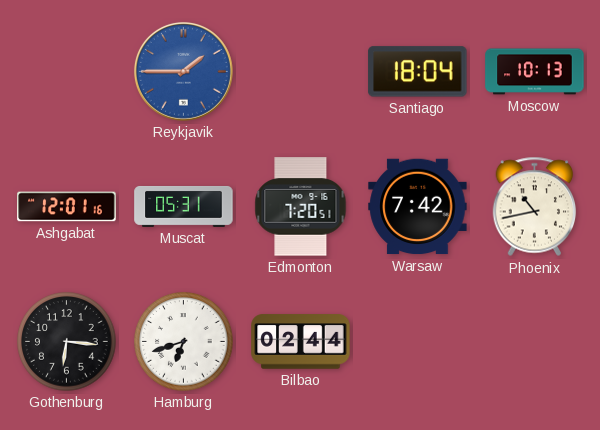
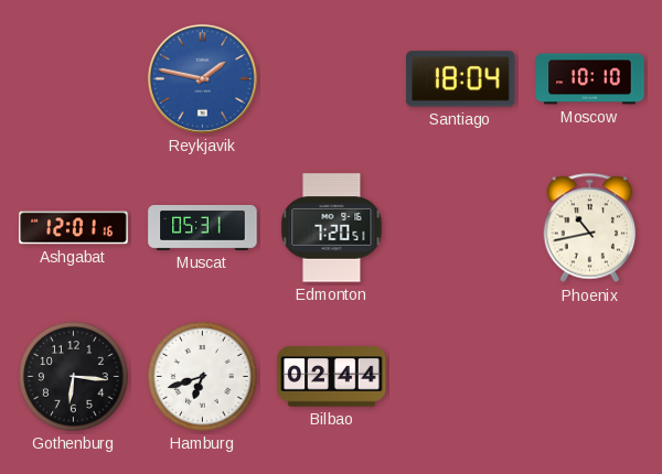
Reykjavik: 1:45 -> 1:47 (202, 78)
Moscow: 10:13 -> 10:10 (590, 79)
Warsaw: 7:42 -> none (418, 207)
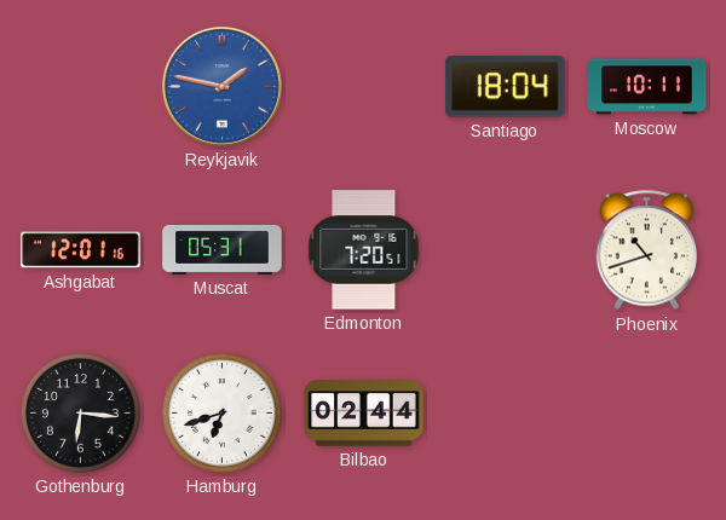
Moscow: 10:10 -> 10:11 (647, 87)
Phoenix: 10:43 -> 10:42 (647, 250)
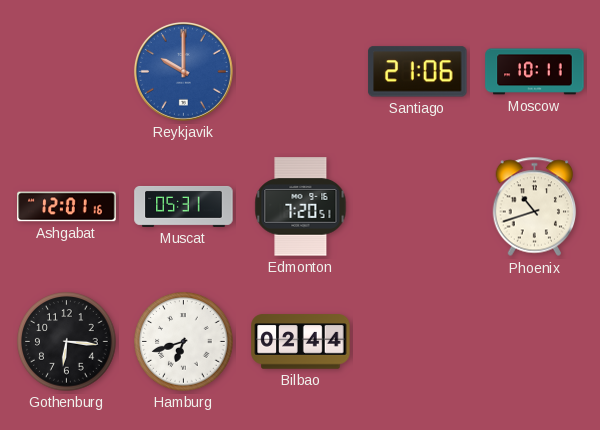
Reykjavik: 1:47 -> 10:00 (183, 71)
Santiago: 18:04 -> 21:06 (418, 72)
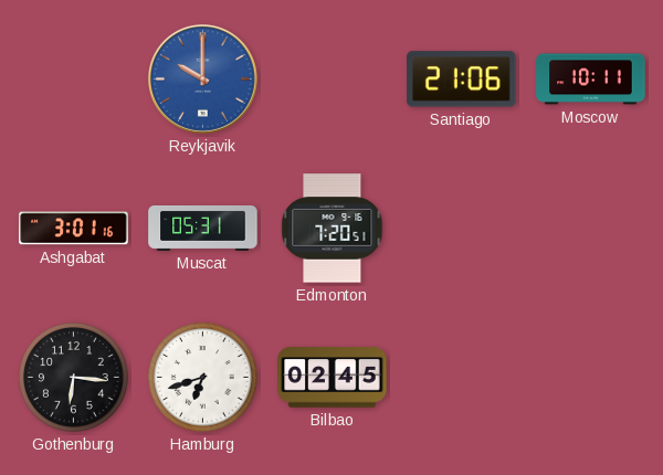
Ashgabat: 12:01 -> 3:01 (74, 229)
Phoenix: 10:42 -> none (535, 207)
Bilbao: 02:44 -> 02:45 (333, 378)
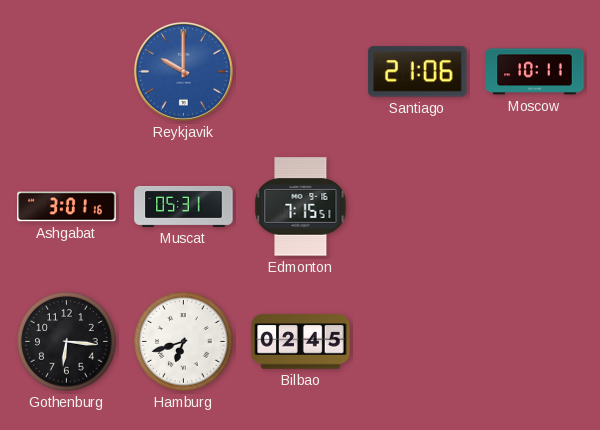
Edmonton: 7:20 -> 7:15 (301, 207)
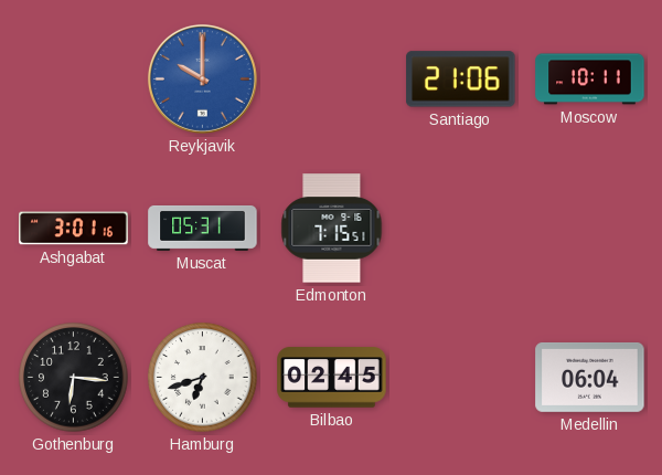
Medellin: none -> 06:04 (590, 377)
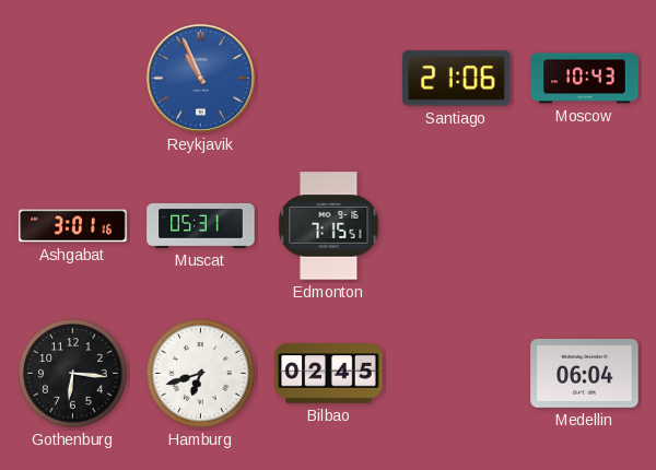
Reykjavik: 10:00 -> 10:56 (200, 78)
Moscow: 10:11 -> 10:43 (585, 79)
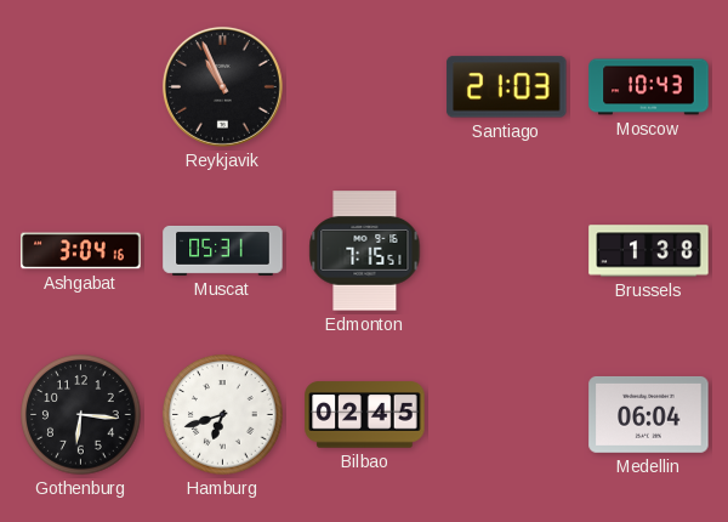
Reykjavik dial: blue -> black (222, 86)
Santiago: 21:06 -> 21:03 (507, 87)
Ashgabat: 3:01 -> 3:04 (81, 251)
Brussels: none -> 1:38 (649, 251)
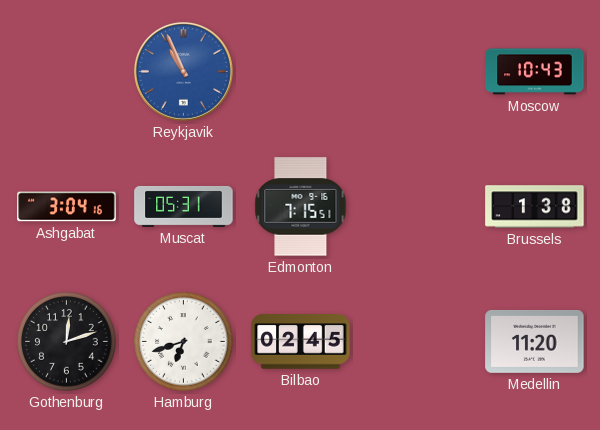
Reykjavik dial: black -> blue (183, 71)
Santiago: 21:03 -> none (507, 87)
Gothenburg: 6:16 -> 12:12 (67, 342)
Medellin: 06:04 -> 11:20 (535, 341)
